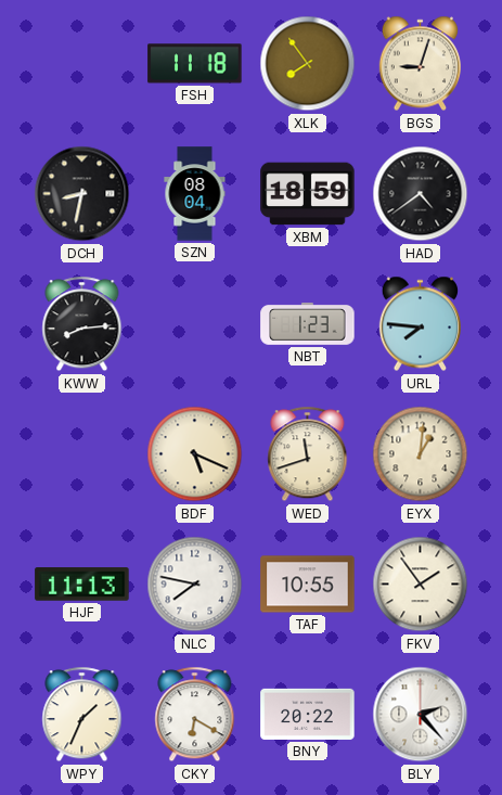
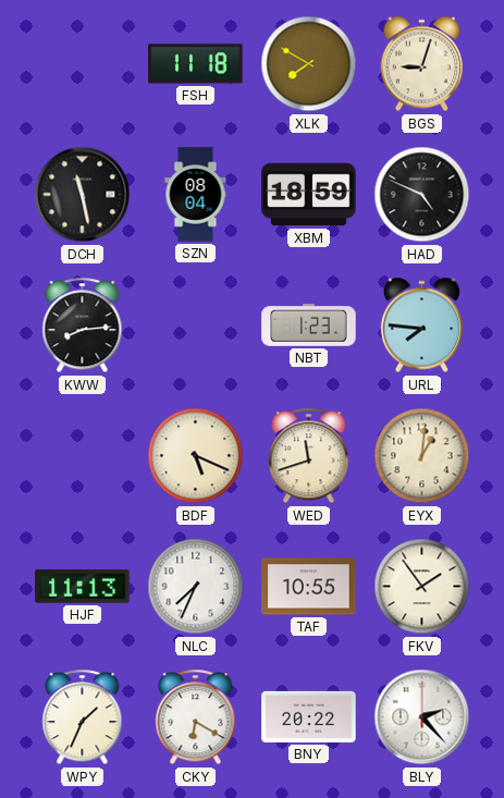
XLK: 7:54 -> 7:50 (309, 64)
DCH: 8:32 -> 11:28 (83, 195)
HAD: 4:39 -> 4:49 (422, 195)
NLC: 7:47 -> 7:34 (196, 587)
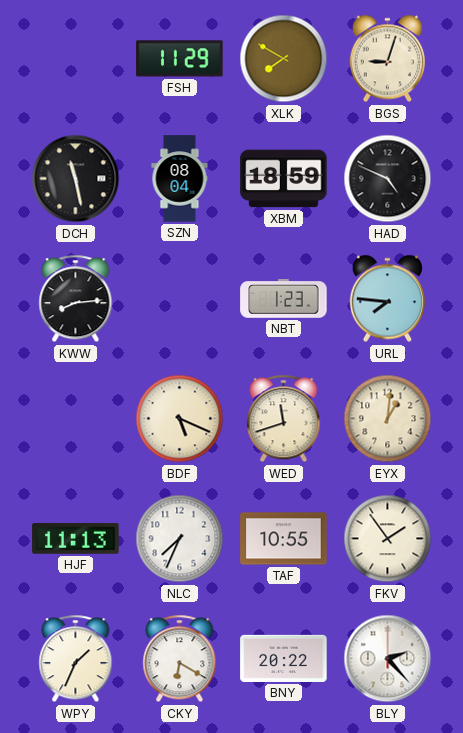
FSH: 11:18 -> 11:29 (180, 59)
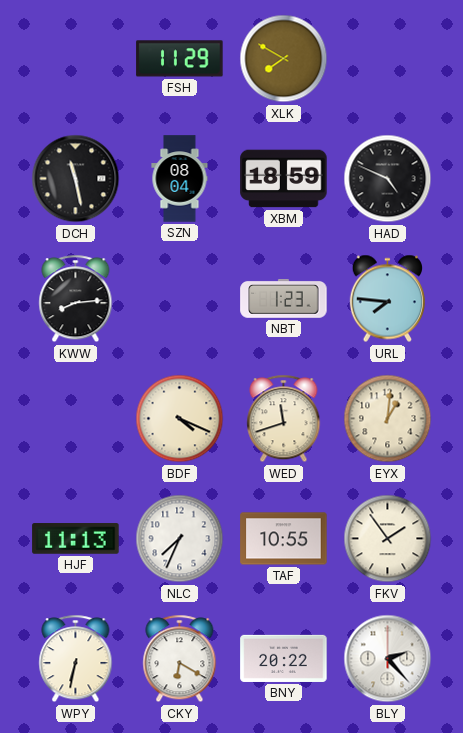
BGS: 9:03 -> none (387, 59)
BDF: 5:19 -> 4:19 (180, 419)
WPY: 1:34 -> 6:32 (76, 659)
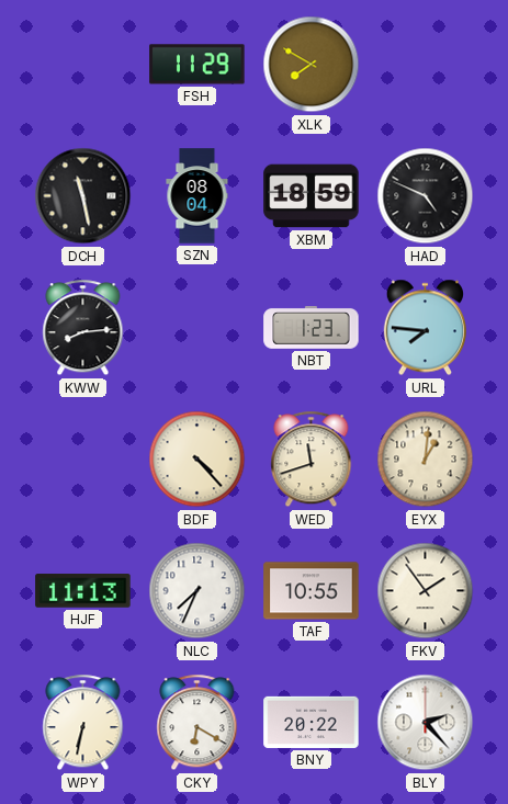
BDF: 4:19 -> 4:23 (197, 460)
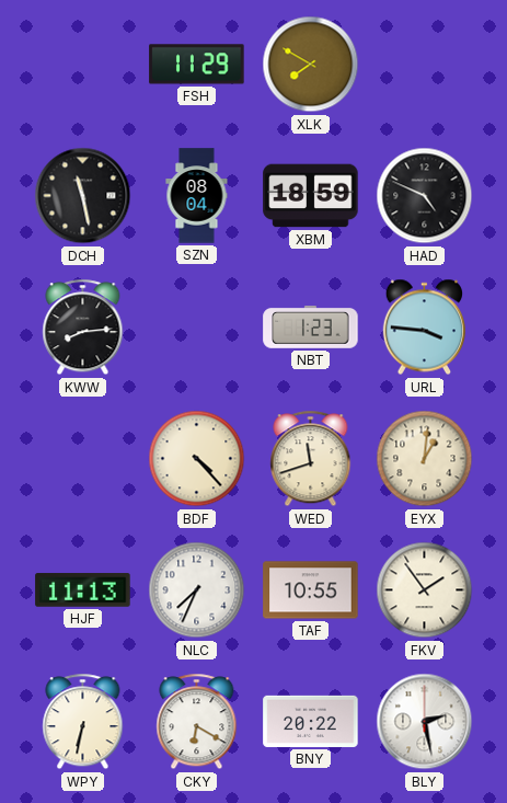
URL: 7:46 -> 3:46 (424, 328)
BLY: 2:23 -> 2:28 (425, 722)
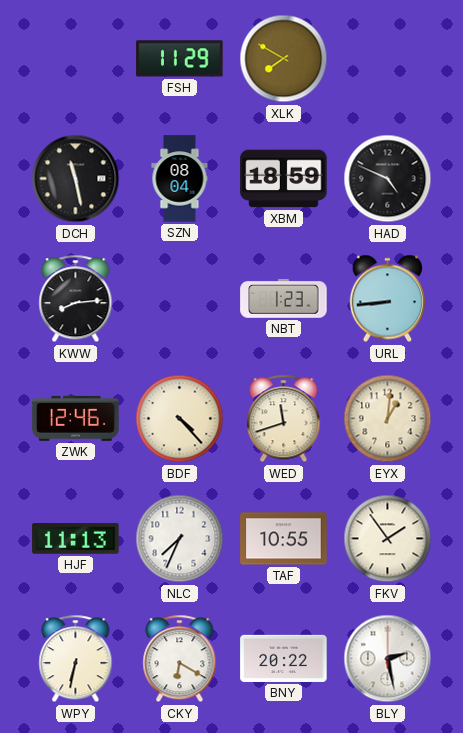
URL: 3:46 -> 8:44 (387, 299)
ZWK: none -> 12:46 (76, 418)
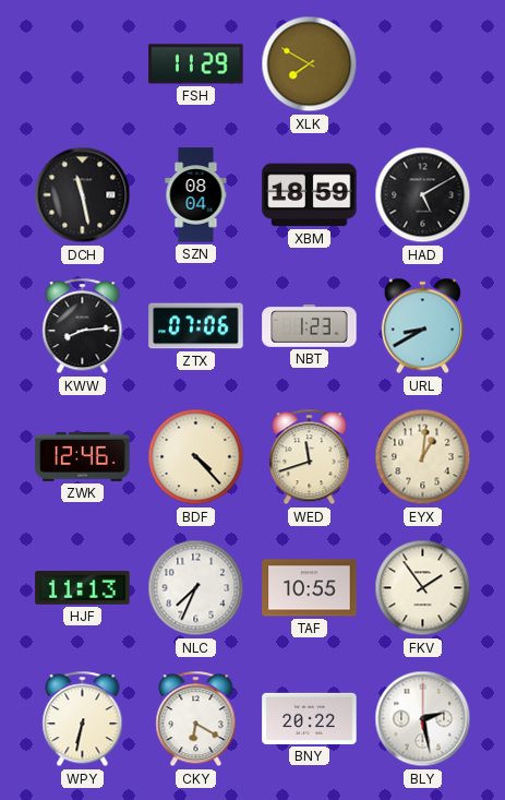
HAD: 4:49 -> 5:10 (423, 195)
ZTX: none -> 07:06 (196, 326)
URL: 8:44 -> 8:40 (422, 326)
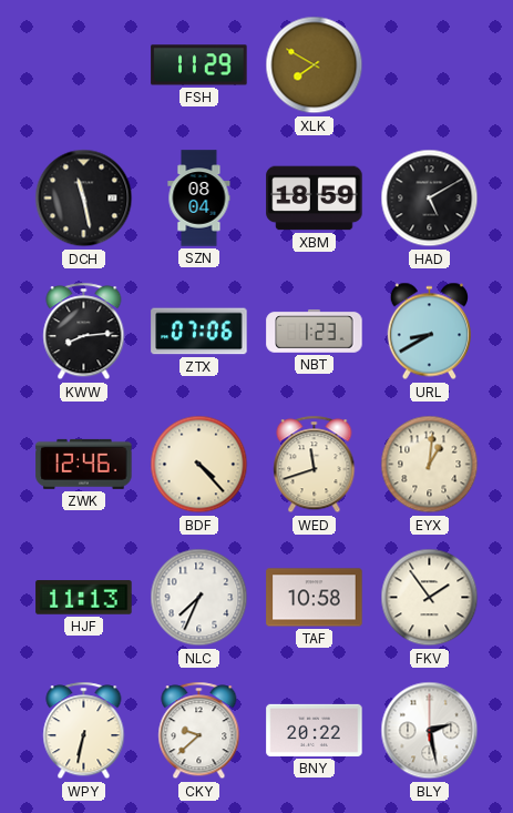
TAF: 10:55 -> 10:58 (315, 598)
CKY: 6:20 -> 9:38 (199, 731)
